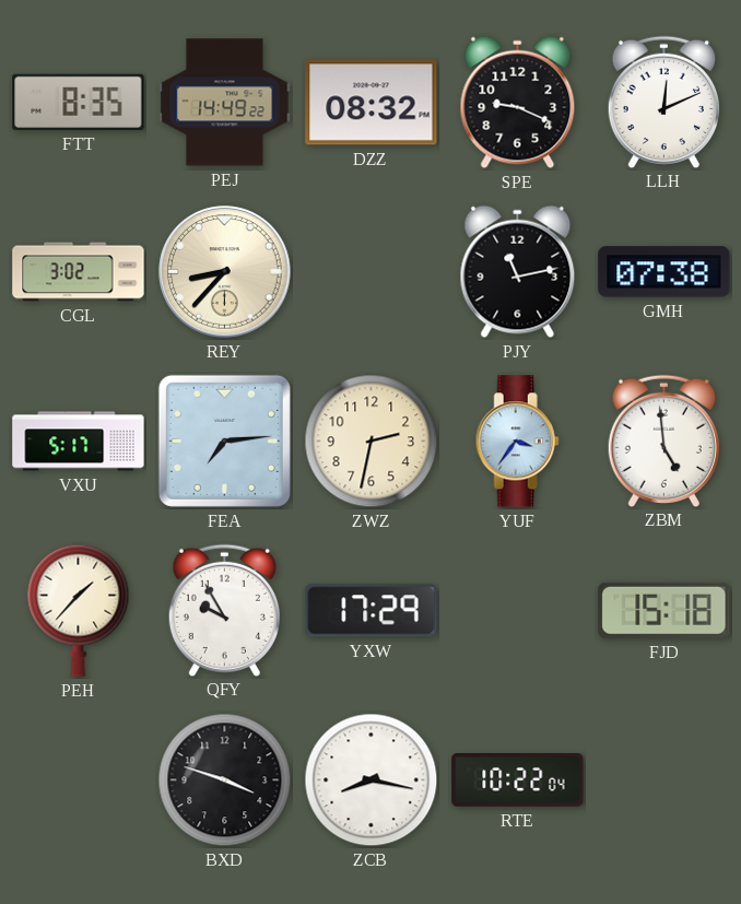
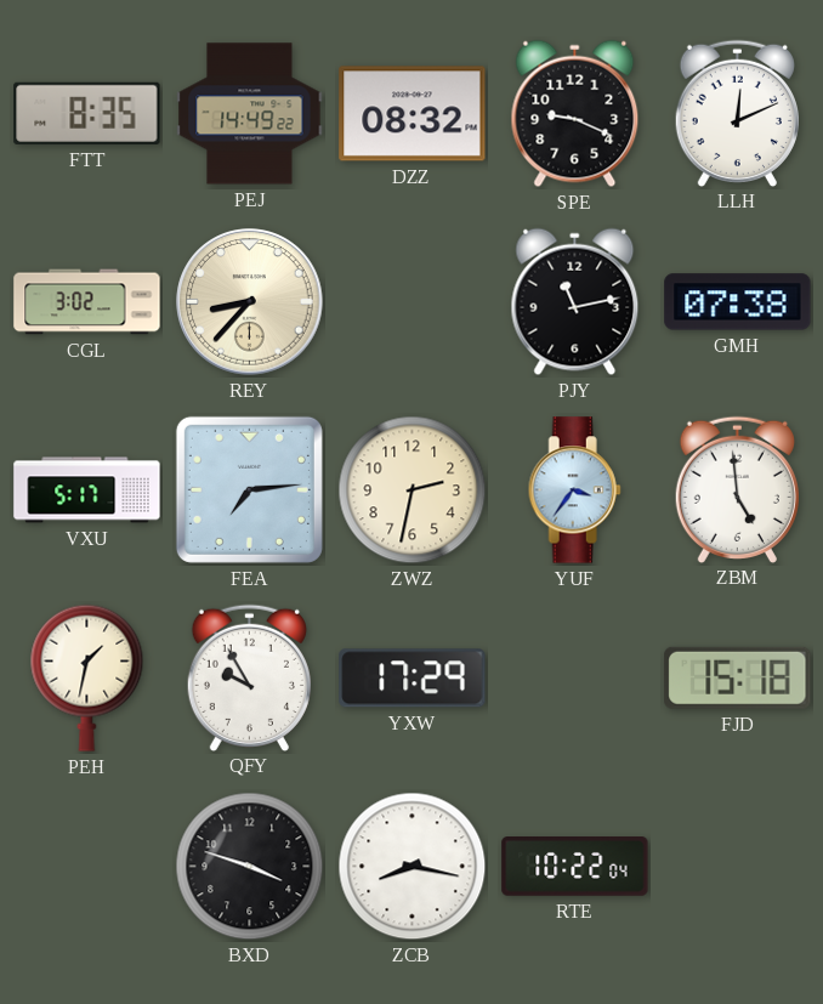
PEH: 1:37 -> 1:32 (87, 677)
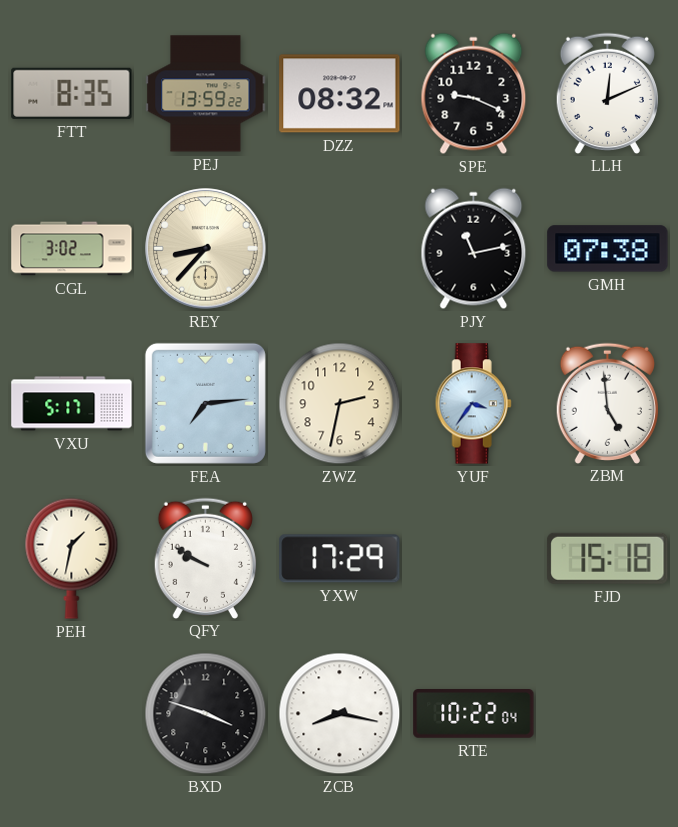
PEJ: 14:49 -> 13:59 (206, 94)
QFY: 9:55 -> 9:50 (205, 558)
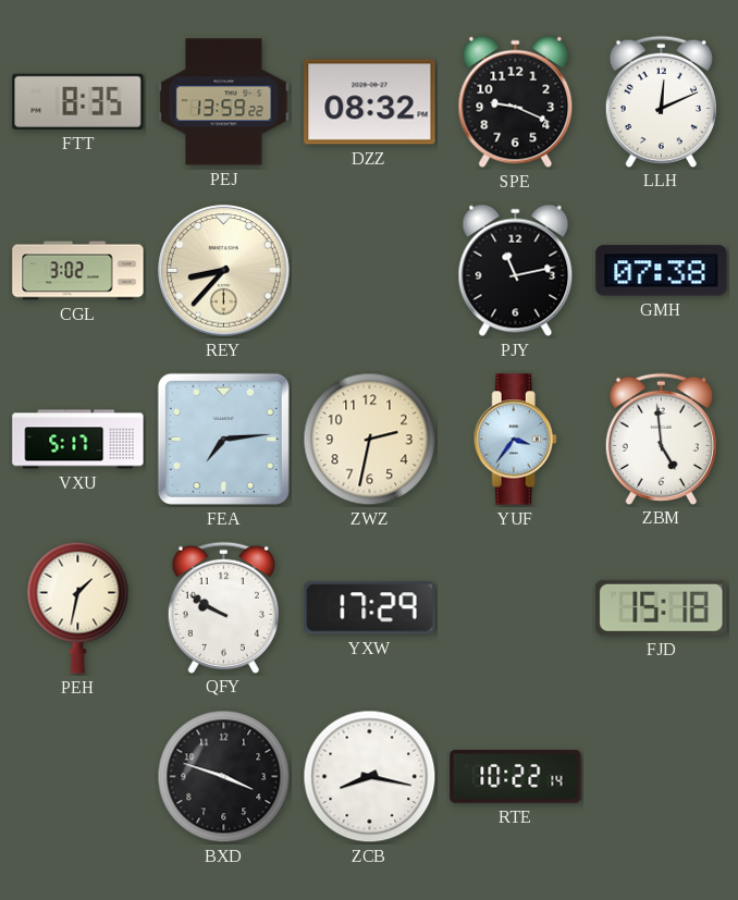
RTE: 10:22:04 -> 10:22:14 (516, 777)
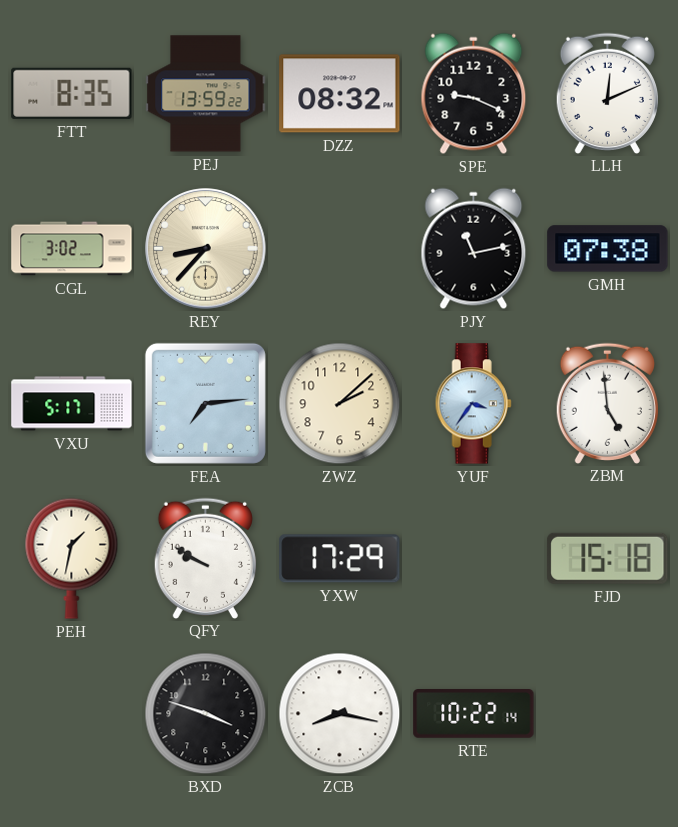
ZWZ: 2:32 -> 2:08 (340, 404)
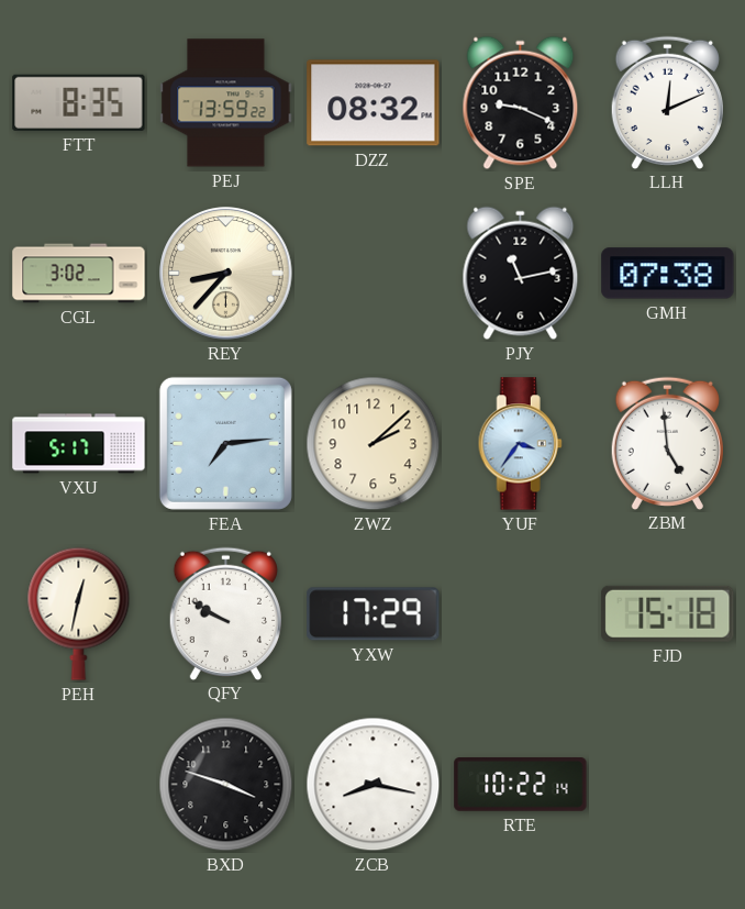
PEH: 1:32 -> 12:32 (79, 613)
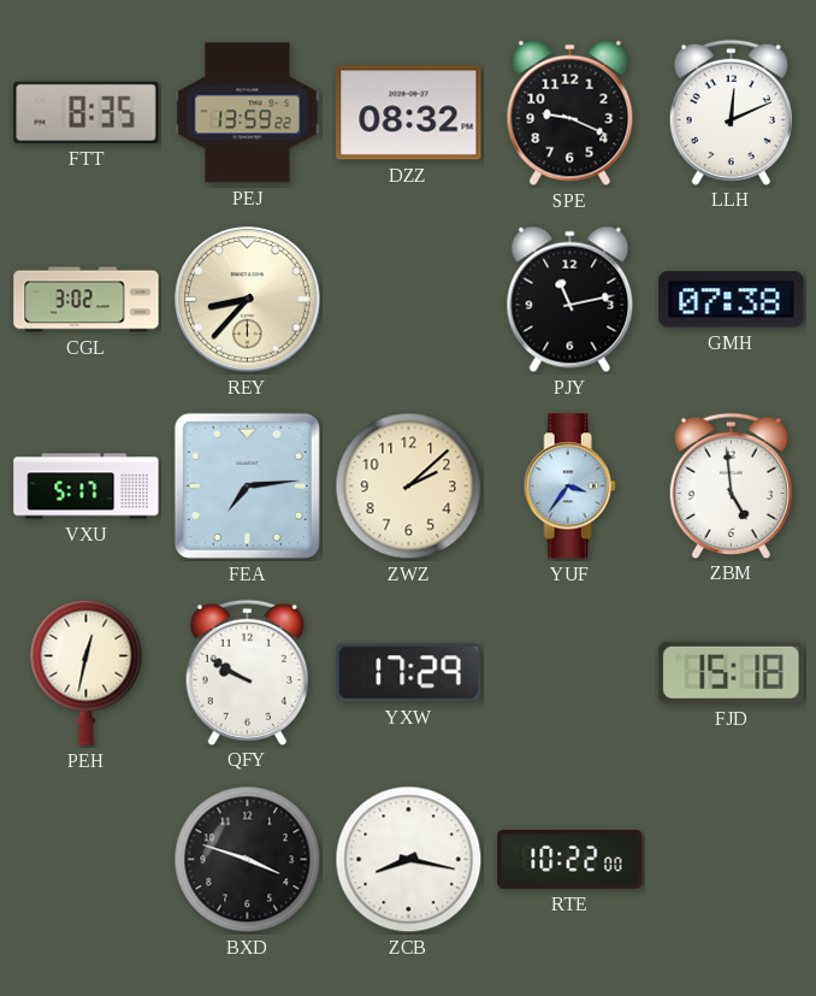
RTE: 10:22:14 -> 10:22:00 (570, 860)
